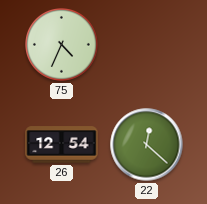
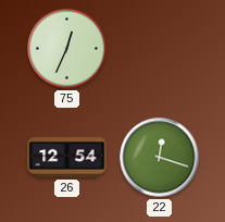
75: 4:34 -> 12:34 (67, 49)
22: 12:22 -> 12:18 (160, 158)
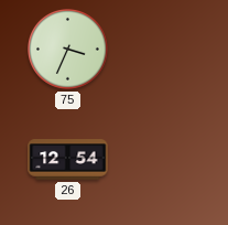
75: 12:34 -> 3:34 (68, 50)
22: 12:18 -> none (160, 158)
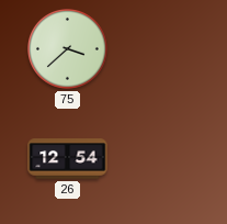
75: 3:34 -> 3:38 (68, 49)
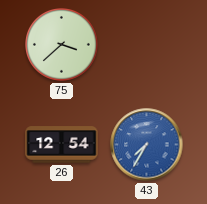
43: none -> 7:35 (147, 145)
